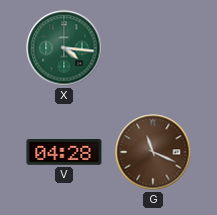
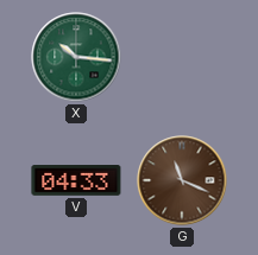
X: 4:16 -> 10:16 (76, 57)
V: 04:28 -> 04:33 (76, 181)
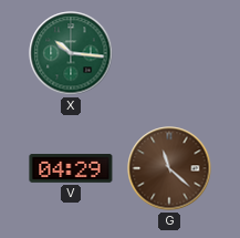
V: 04:33 -> 04:29 (71, 169)
G: 11:19 -> 11:22 (169, 168)
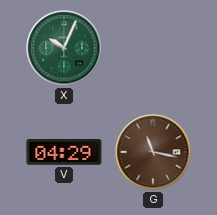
X: 10:16 -> 10:04 (64, 48)
G: 11:22 -> 11:17 (153, 152)
